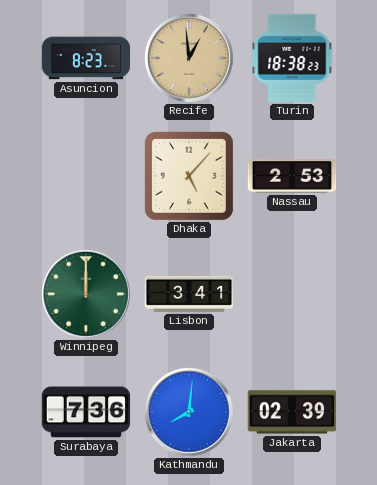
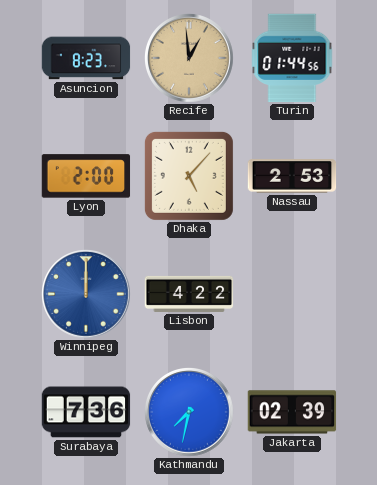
Turin: 18:38 -> 01:44 (292, 58)
Lyon: none -> 2:00 (86, 176)
Winnipeg dial: green -> blue (86, 294)
Lisbon: 3:41 -> 4:22 (189, 294)
Kathmandu: 8:01 -> 7:32 (189, 412)
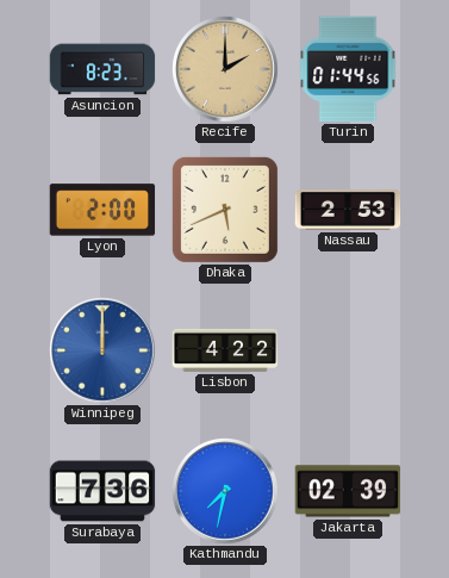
Recife: 12:59 -> 2:00 (225, 69)
Dhaka: 5:07 -> 5:41 (225, 210)
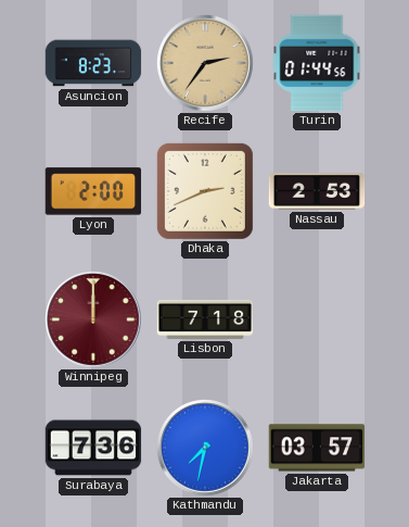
Recife: 2:00 -> 2:36 (205, 63)
Dhaka: 5:41 -> 2:41 (205, 191)
Winnipeg dial: blue -> burgundy (93, 319)
Lisbon: 4:22 -> 7:18 (205, 319)
Jakarta: 02:39 -> 03:57 (317, 448)
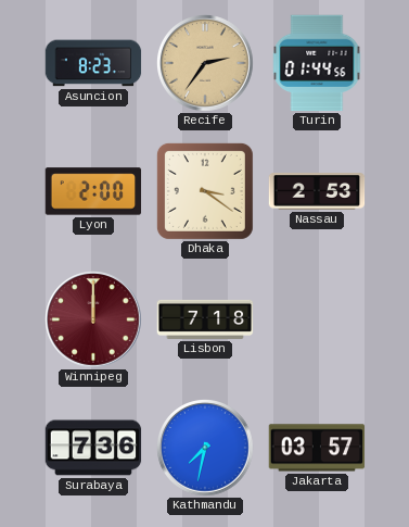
Dhaka: 2:41 -> 3:21 (205, 191)
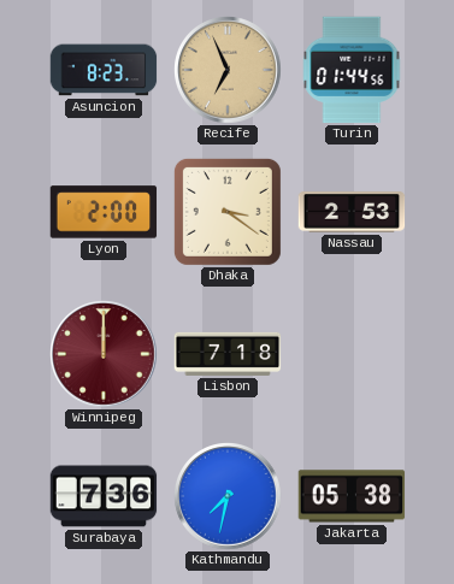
Recife: 2:36 -> 6:56 (228, 70)
Jakarta: 03:57 -> 05:38 (352, 496)
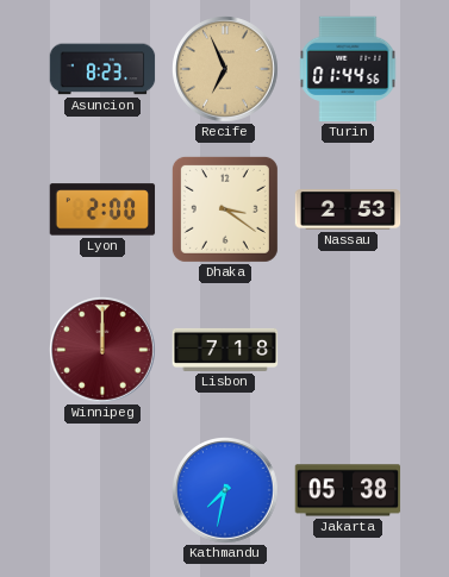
Surabaya: 7:36 -> none (104, 496)
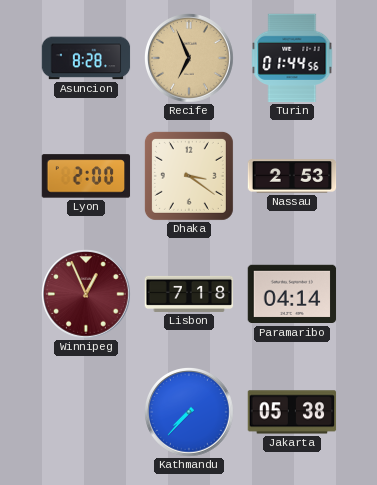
Asuncion: 8:23 -> 8:28 (86, 58)
Winnipeg: 12:00 -> 12:56 (86, 294)
Paramaribo: none -> 04:14 (292, 294)
Kathmandu: 7:32 -> 7:37 (189, 412)
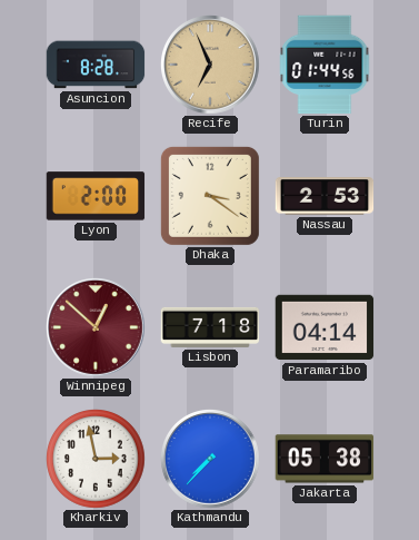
Winnipeg: 12:56 -> 12:52 (96, 327)
Kharkiv: none -> 2:58 (97, 460)
